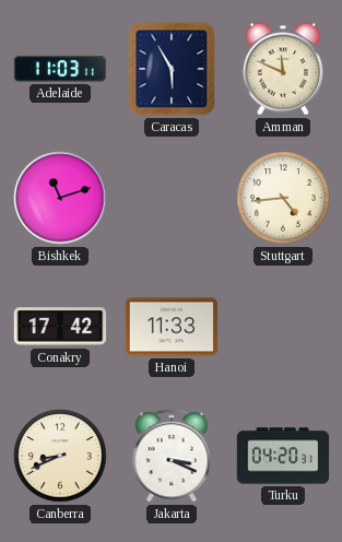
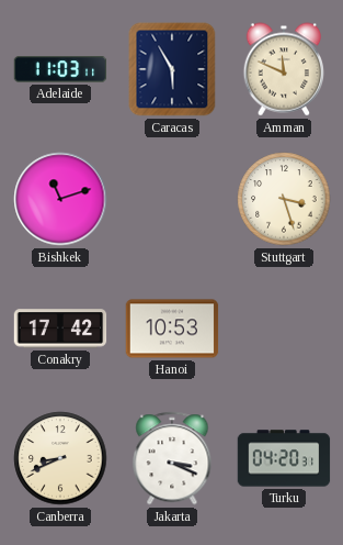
Stuttgart: 4:44 -> 3:27 (284, 199)
Hanoi: 11:33 -> 10:53 (172, 329)
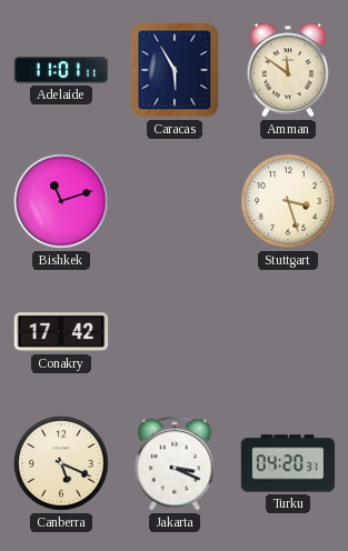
Adelaide: 11:03 -> 11:01 (61, 70)
Amman: 11:49 -> 11:51 (288, 70)
Hanoi: 10:53 -> none (172, 329)
Canberra: 8:41 -> 5:19 (61, 463)
